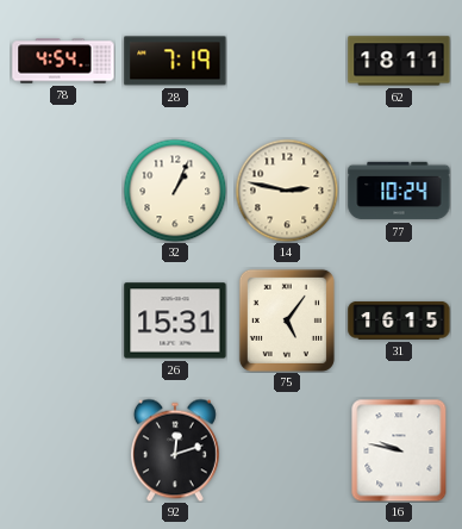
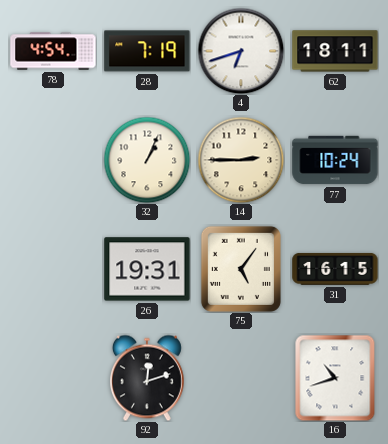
4: none -> 6:42 (241, 51)
14: 2:47 -> 2:45 (241, 160)
26: 15:31 -> 19:31 (147, 269)
16: 9:47 -> 10:42 (335, 378)
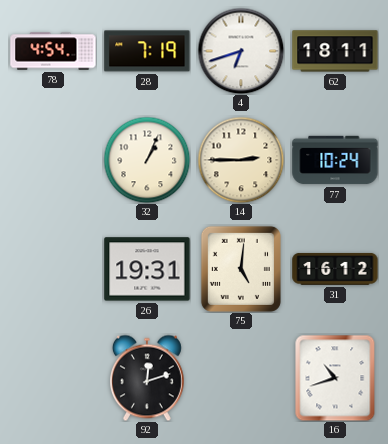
75: 5:06 -> 5:01 (241, 269)
31: 16:15 -> 16:12 (335, 269)
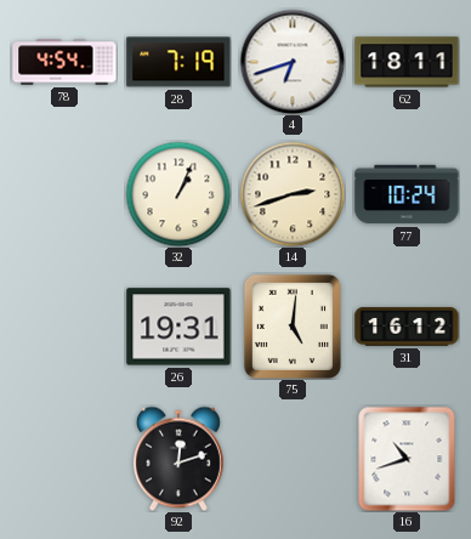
14: 2:45 -> 2:42 (293, 194)
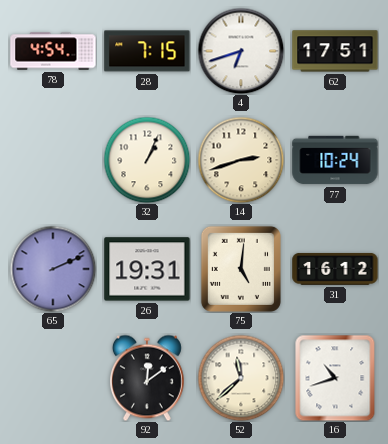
28: 7:19 -> 7:15 (147, 51)
62: 18:11 -> 17:51 (335, 51)
65: none -> 2:11 (53, 269)
92: 12:12 -> 12:09 (147, 378)
52: none -> 11:38 (241, 378)
